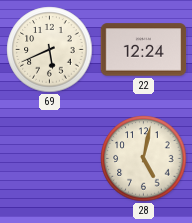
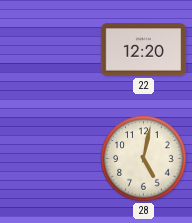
69: 5:41 -> none (50, 50)
22: 12:24 -> 12:20 (144, 50)
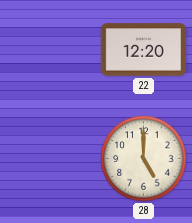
28: 5:02 -> 5:00 (144, 159)
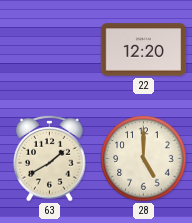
63: none -> 1:40 (50, 158)
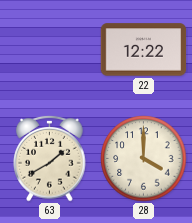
22: 12:20 -> 12:22 (144, 50)
28: 5:00 -> 4:00 (144, 159)
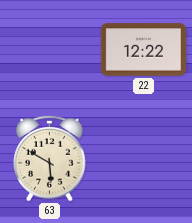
63: 1:40 -> 5:50 (50, 158)
28: 4:00 -> none (144, 159)
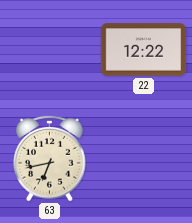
63: 5:50 -> 6:43 (50, 158)
